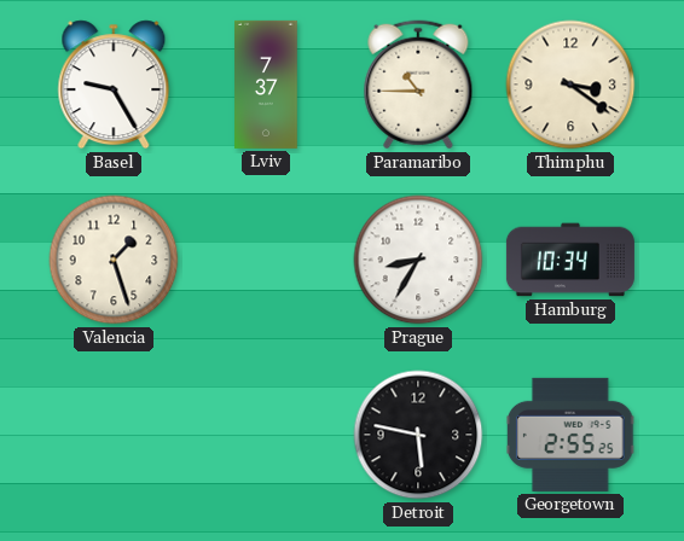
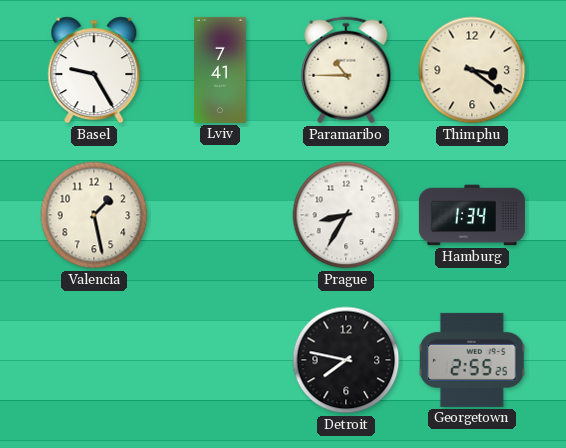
Lviv: 7:37 -> 7:41 (221, 70)
Valencia: 1:27 -> 1:28 (94, 215)
Hamburg: 10:34 -> 1:34 (472, 215)
Detroit: 5:47 -> 7:47 (346, 360)
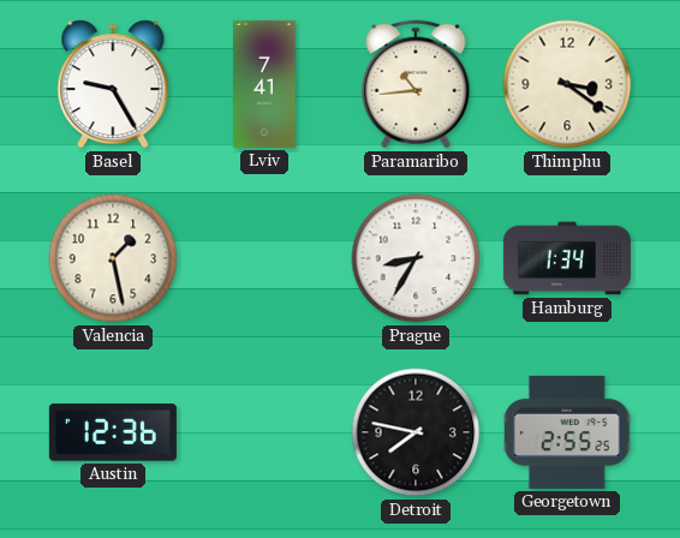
Paramaribo: 10:45 -> 10:44 (416, 84)
Austin: none -> 12:36 (113, 432)
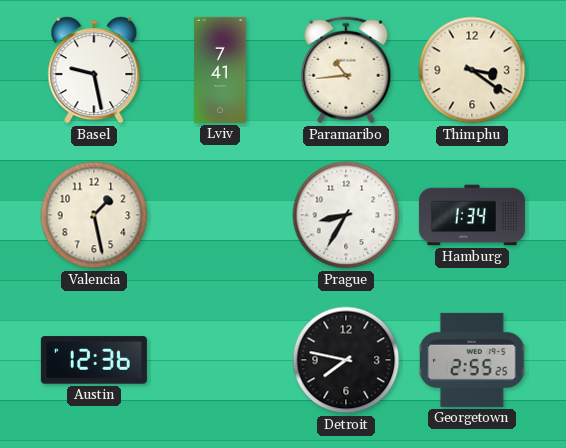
Basel: 9:25 -> 9:28 (94, 70)
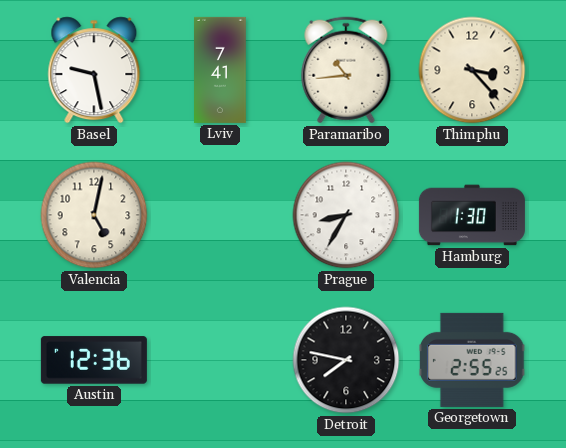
Thimphu: 3:21 -> 3:23 (472, 70)
Valencia: 1:28 -> 5:02 (94, 215)
Hamburg: 1:34 -> 1:30 (472, 215)
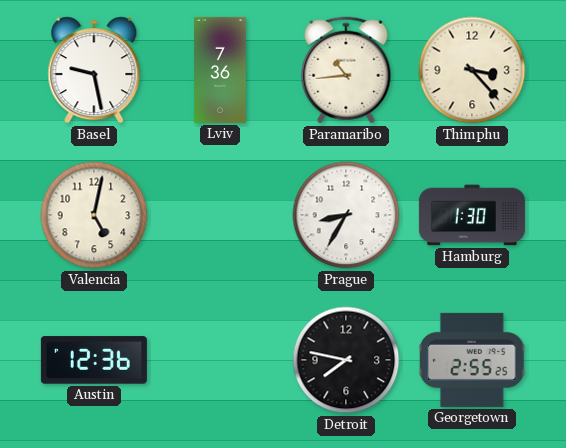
Lviv: 7:41 -> 7:36 (221, 70)
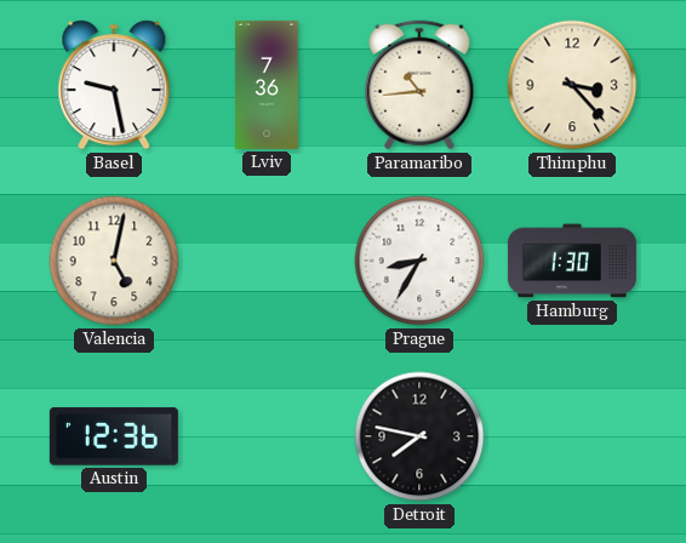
Georgetown: 2:55 -> none (472, 360)
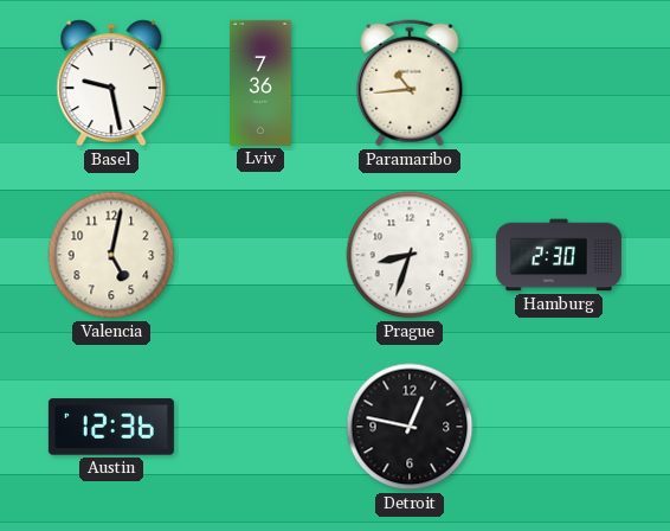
Thimphu: 3:23 -> none (572, 85)
Prague: 8:35 -> 8:33 (410, 255)
Hamburg: 1:30 -> 2:30 (559, 255)
Detroit: 7:47 -> 12:47 (410, 427)
